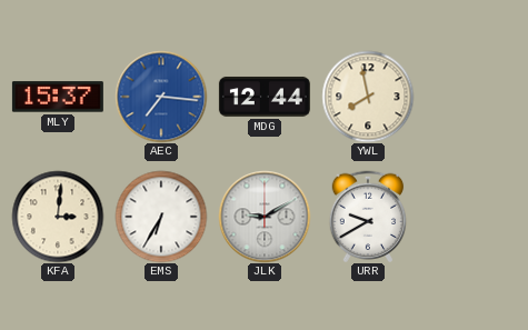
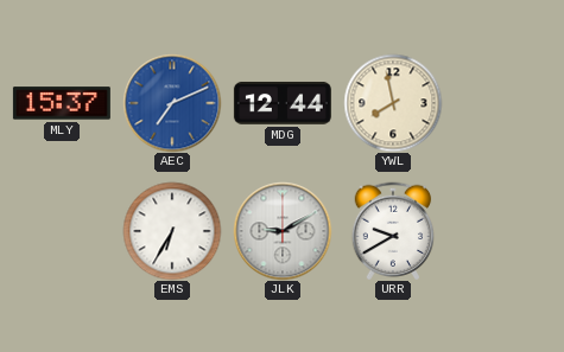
AEC: 7:16 -> 7:11 (172, 103)
KFA: 3:01 -> none (58, 217)
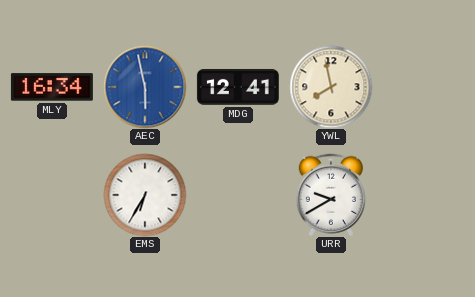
MLY: 15:37 -> 16:34 (52, 87)
AEC: 7:11 -> 5:58 (145, 87)
MDG: 12:44 -> 12:41 (238, 87)
JLK: 9:10 -> none (283, 231)
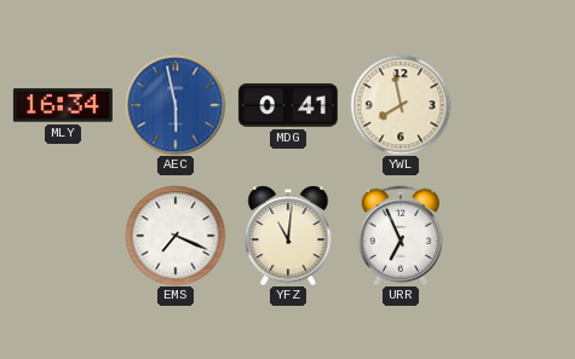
MDG: 12:41 -> 0:41 (288, 105)
EMS: 6:35 -> 7:19 (176, 236)
YFZ: none -> 11:01 (288, 236)
URR: 9:40 -> 6:56 (401, 236)
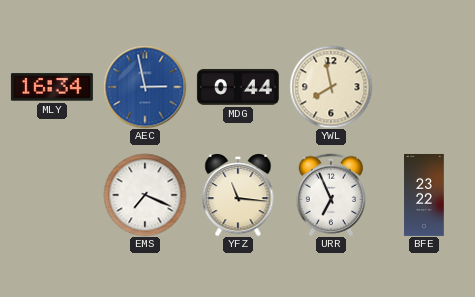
AEC: 5:58 -> 2:58 (145, 87)
MDG: 0:41 -> 0:44 (238, 87)
YFZ: 11:01 -> 11:16 (238, 195)
BFE: none -> 23:22 (424, 195)
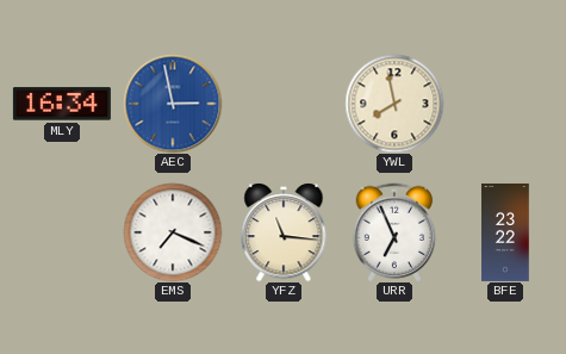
MDG: 0:44 -> none (238, 87)
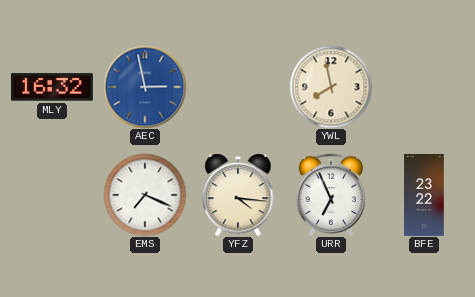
MLY: 16:34 -> 16:32 (52, 87)
YFZ: 11:16 -> 4:16 (238, 195)
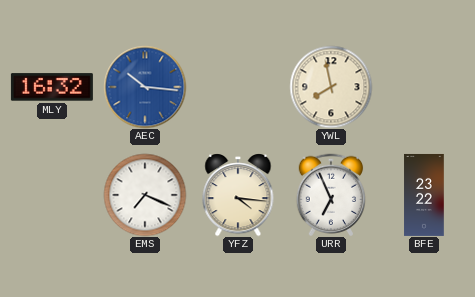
AEC: 2:58 -> 10:16 (145, 87)
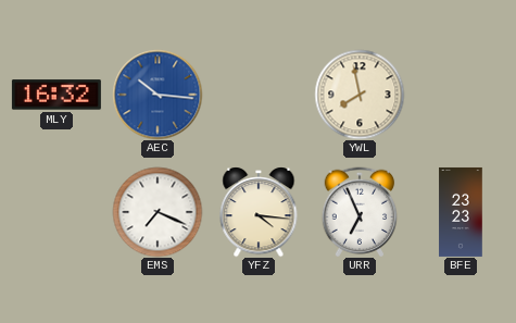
BFE: 23:22 -> 23:23 (461, 212)
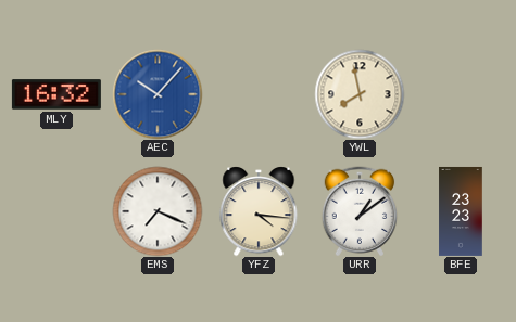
AEC: 10:16 -> 10:07 (158, 94)
URR: 6:56 -> 1:09 (360, 211)
